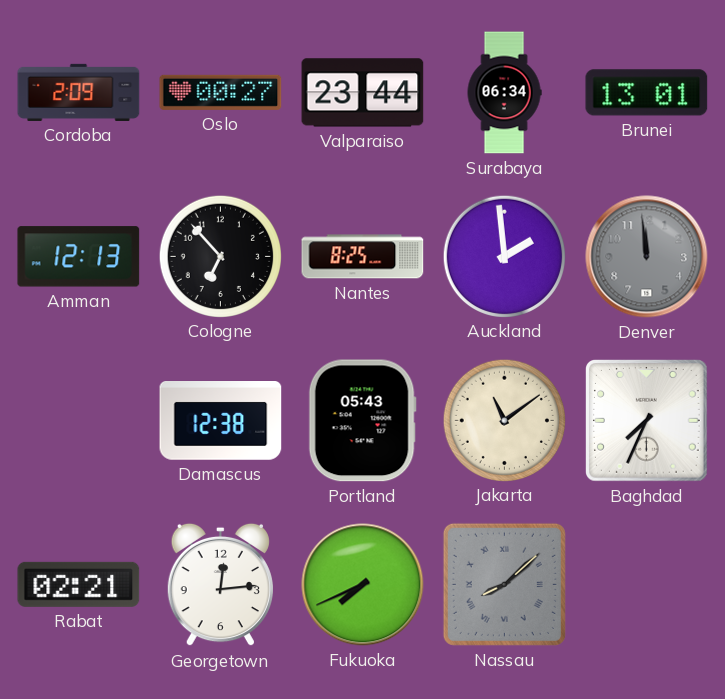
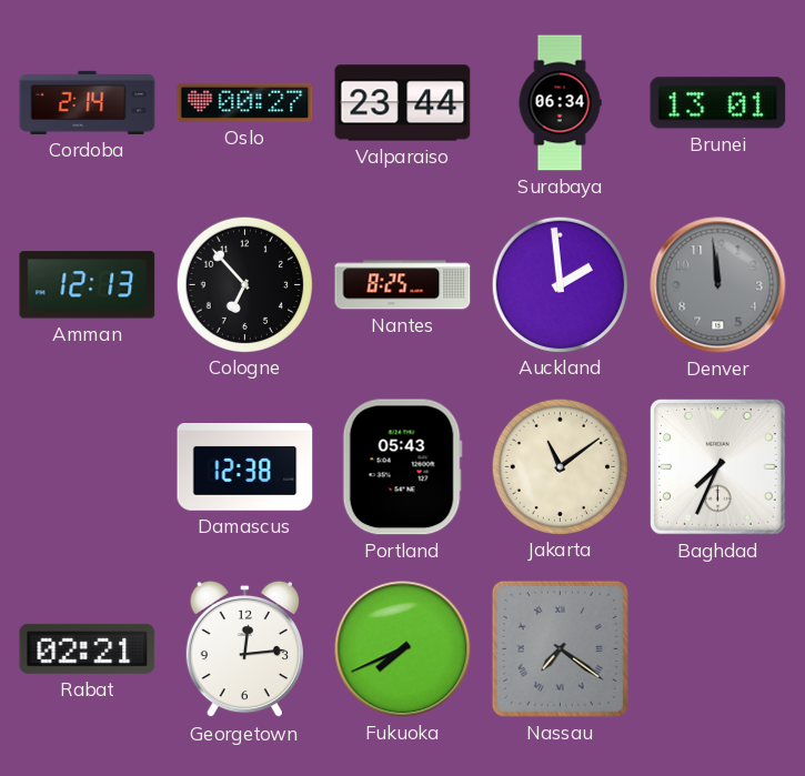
Cordoba: 2:09 -> 2:14 (88, 102)
Nassau: 8:08 -> 7:21 (560, 648)
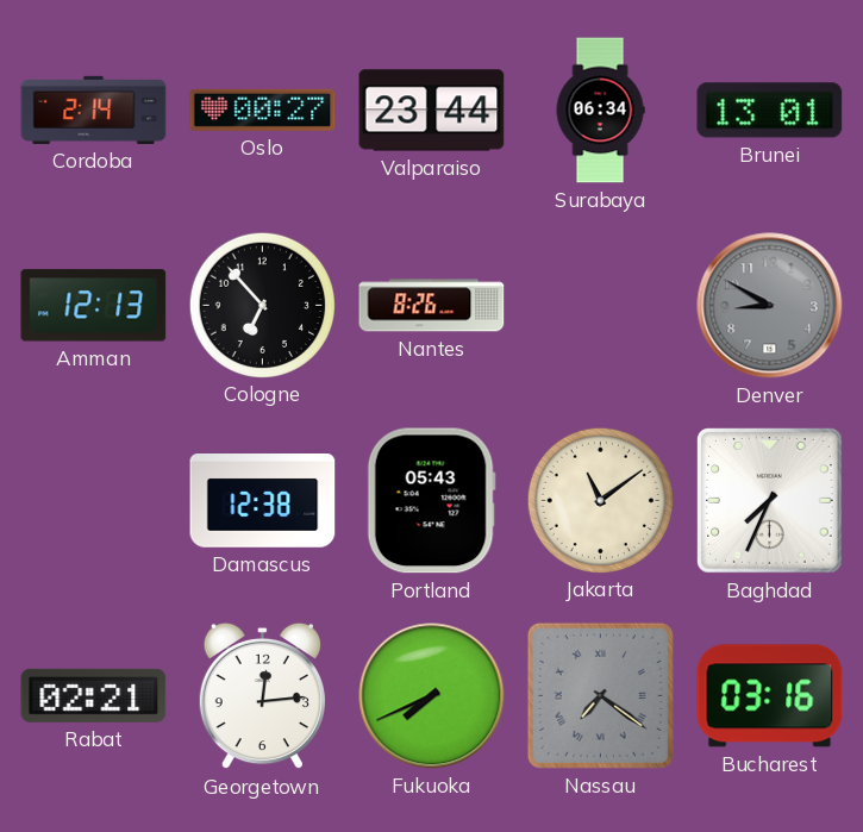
Nantes: 8:25 -> 8:26 (432, 306)
Auckland: 1:59 -> none (560, 284)
Denver: 11:59 -> 8:50 (770, 306)
Bucharest: none -> 03:16 (770, 696)
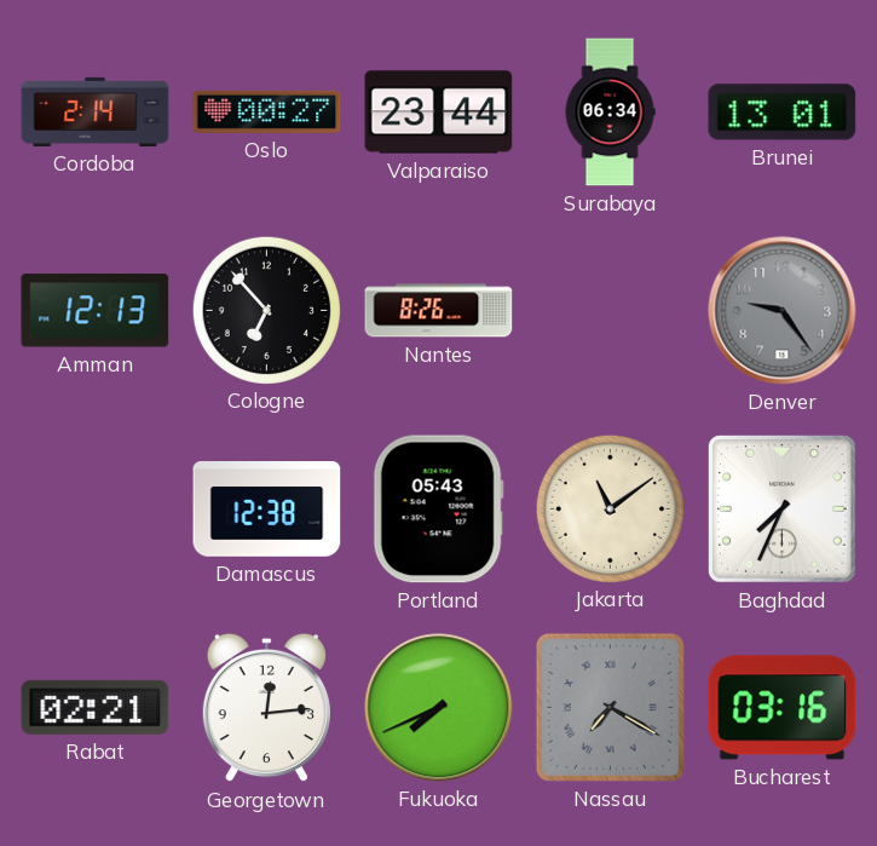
Denver: 8:50 -> 9:24 (783, 311)
Nassau: 7:21 -> 7:20 (610, 707)
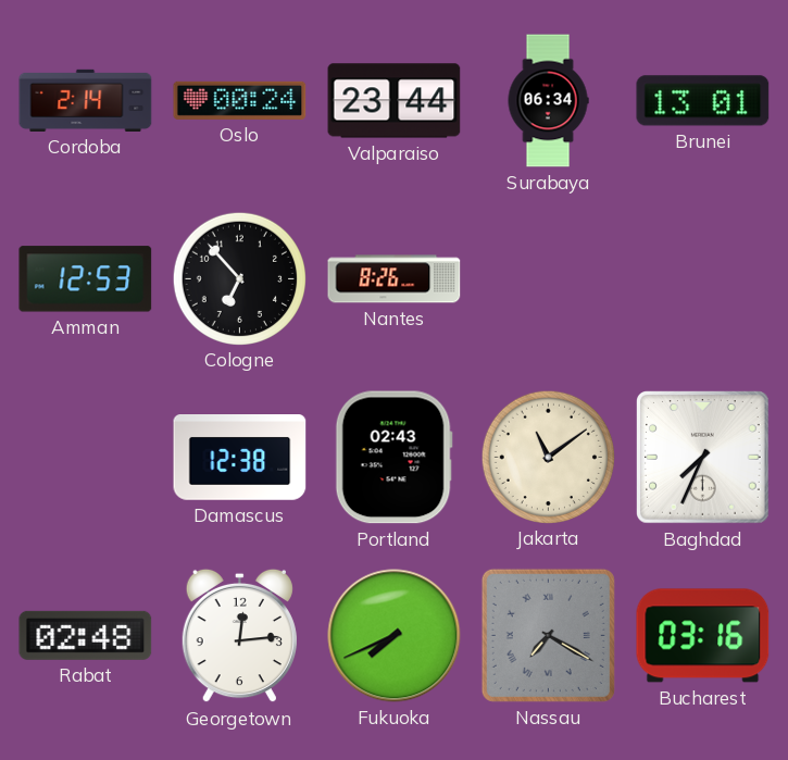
Oslo: 00:27 -> 00:24 (240, 100)
Amman: 12:13 -> 12:53 (86, 279)
Denver: 9:24 -> none (783, 311)
Portland: 05:43 -> 02:43 (393, 458)
Rabat: 02:21 -> 02:48 (86, 635)
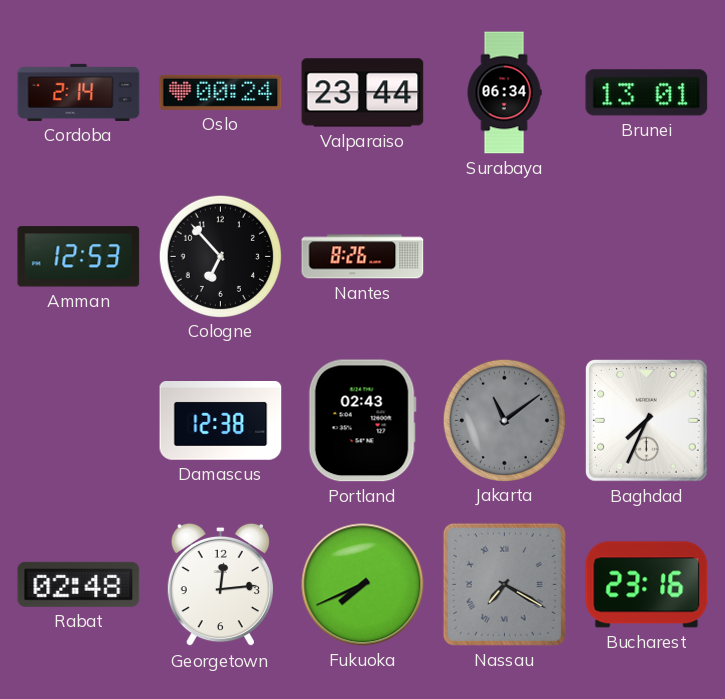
Jakarta dial: cream -> grey (504, 420)
Bucharest: 03:16 -> 23:16 (647, 585)
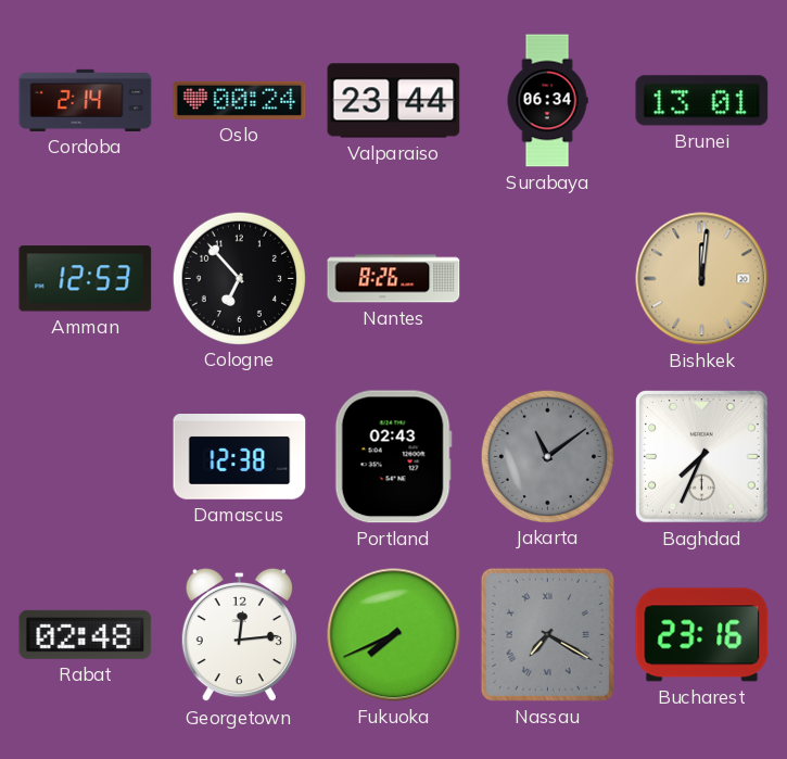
Bishkek: none -> 12:01 (702, 279)
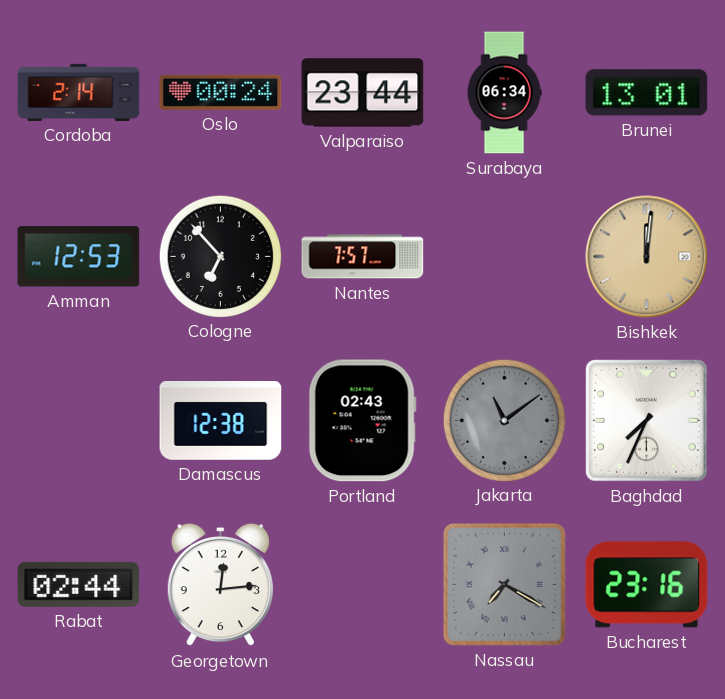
Nantes: 8:26 -> 7:57 (363, 257)
Rabat: 02:48 -> 02:44 (79, 584)
Fukuoka: 7:41 -> none (394, 635)
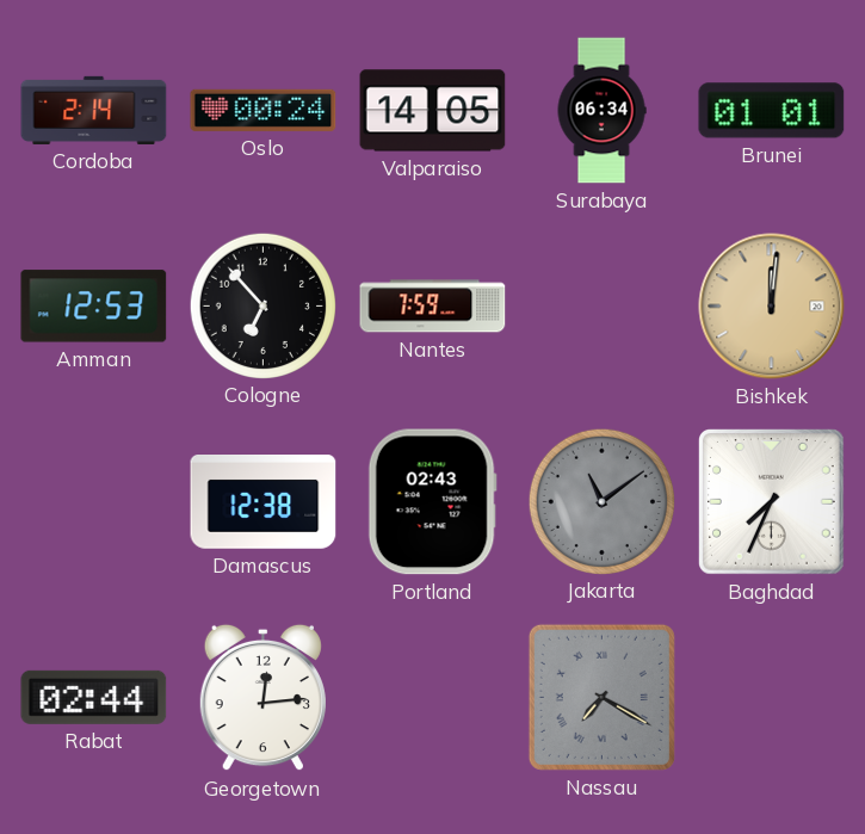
Valparaiso: 23:44 -> 14:05 (433, 111)
Brunei: 13:01 -> 01:01 (772, 111)
Nantes: 7:57 -> 7:59 (433, 307)
Bucharest: 23:16 -> none (647, 585)
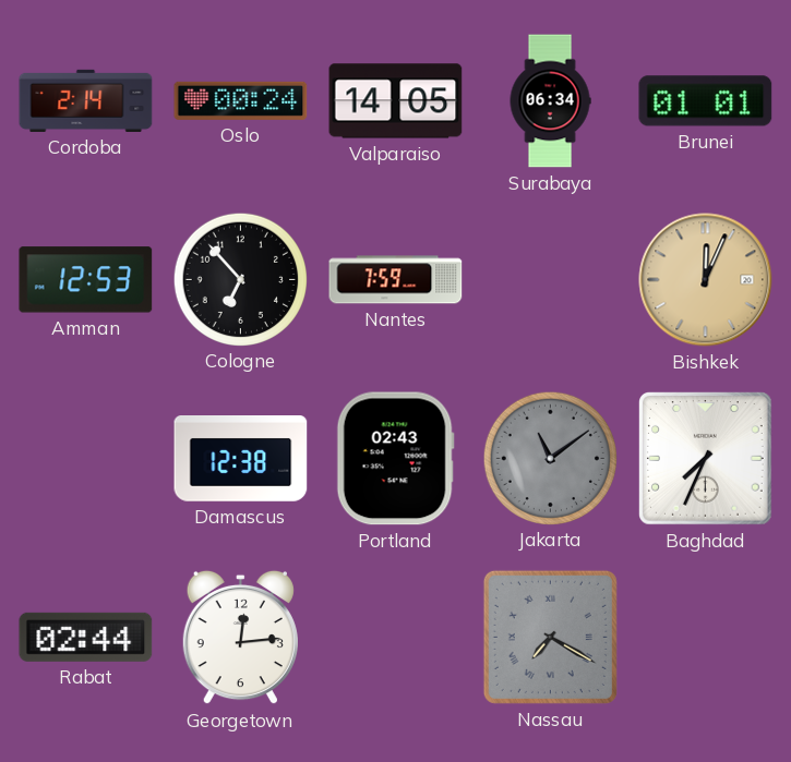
Bishkek: 12:01 -> 12:04 (706, 280)
